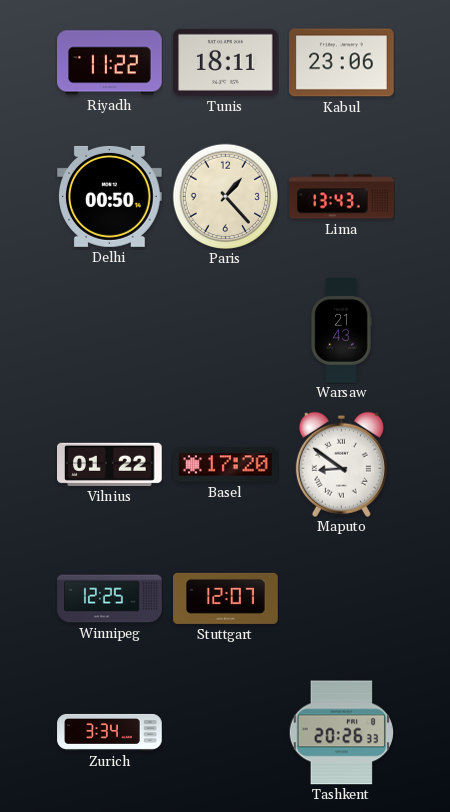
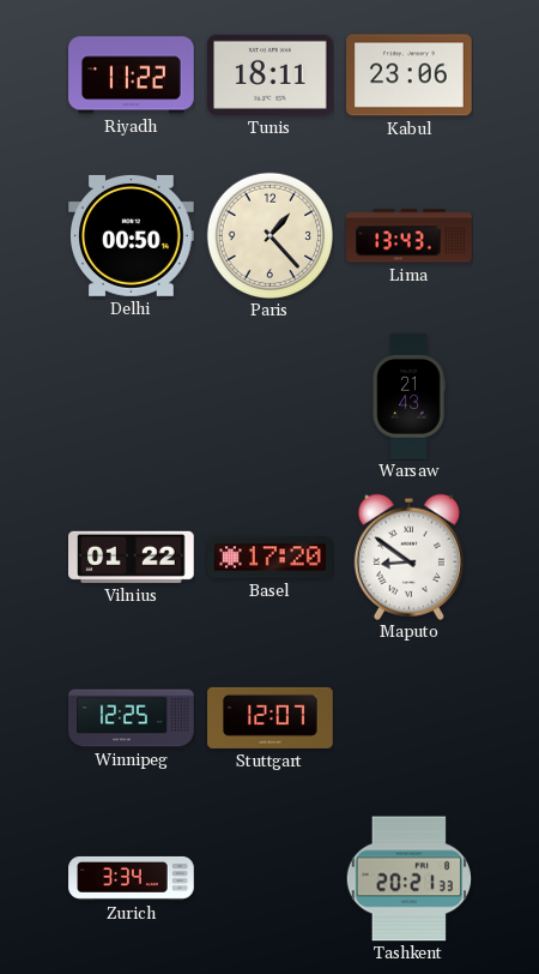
Tashkent: 20:26 -> 20:21 (408, 879)
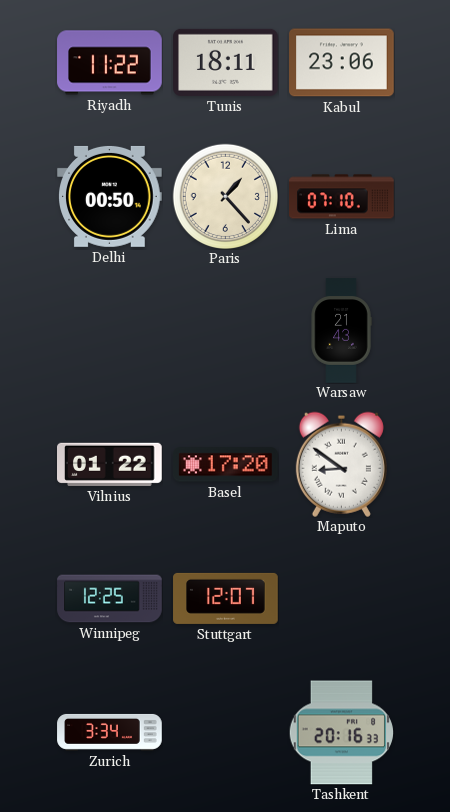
Lima: 13:43 -> 07:10 (342, 197)
Tashkent: 20:21 -> 20:16 (341, 733)
